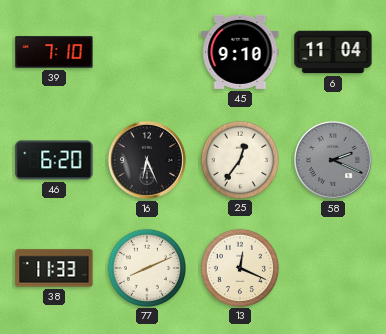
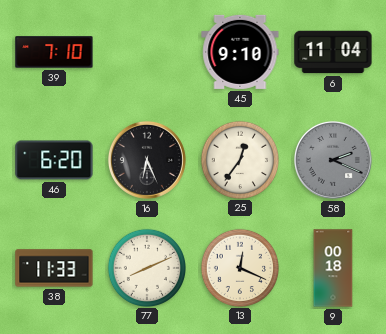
9: none -> 00:18 (333, 268)
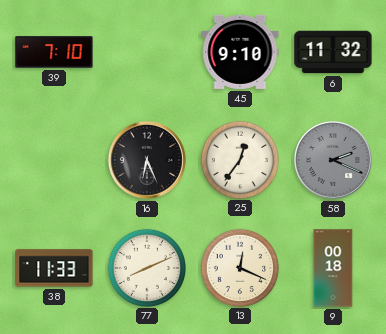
6: 11:04 -> 11:32 (333, 52)
46: 6:20 -> none (54, 160)
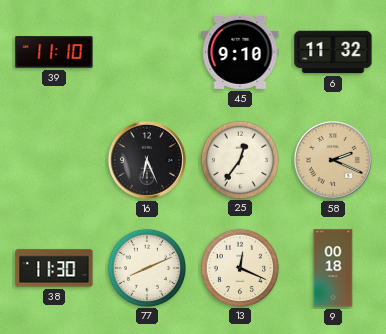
39: 7:10 -> 11:10 (54, 52)
58 dial: grey -> champagne (333, 160)
38: 11:33 -> 11:30 (54, 268)
